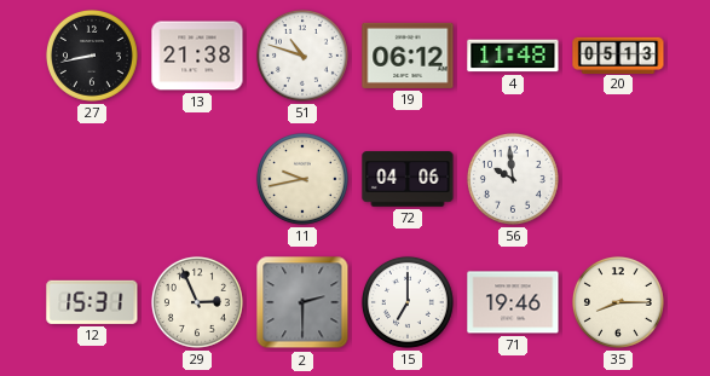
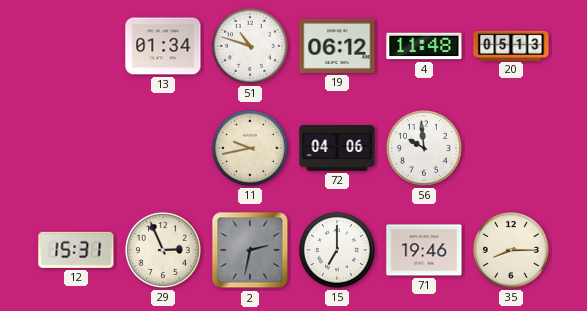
27: 8:43 -> none (92, 56)
13: 21:38 -> 01:34 (163, 46)
2: 2:30 -> 2:32 (250, 250)
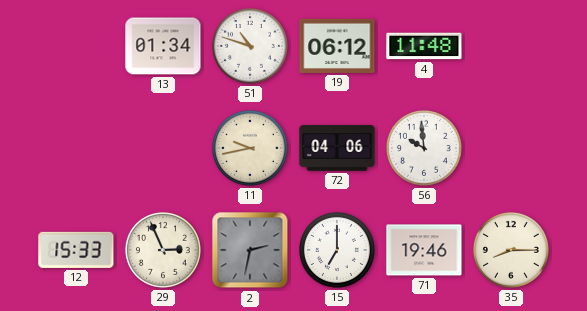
20: 05:13 -> none (511, 45)
12: 15:31 -> 15:33 (76, 250)
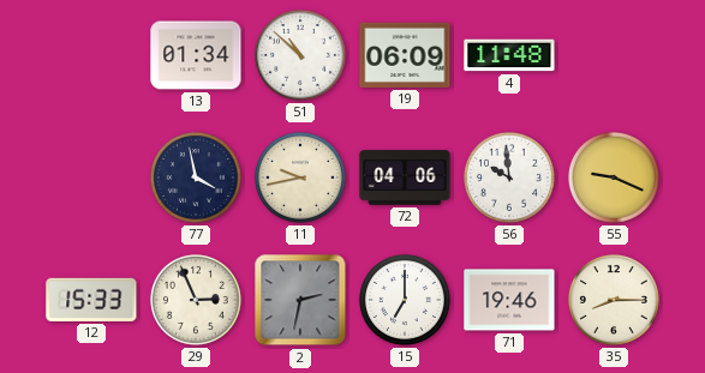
51: 10:48 -> 10:52 (300, 55)
19: 06:12 -> 06:09 (405, 55)
77: none -> 3:58 (196, 178)
55: none -> 9:19 (614, 178)
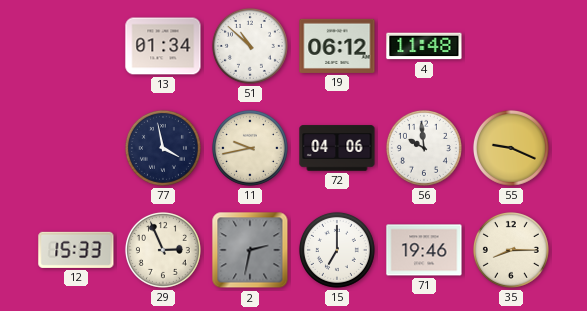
19: 06:09 -> 06:12 (337, 46)
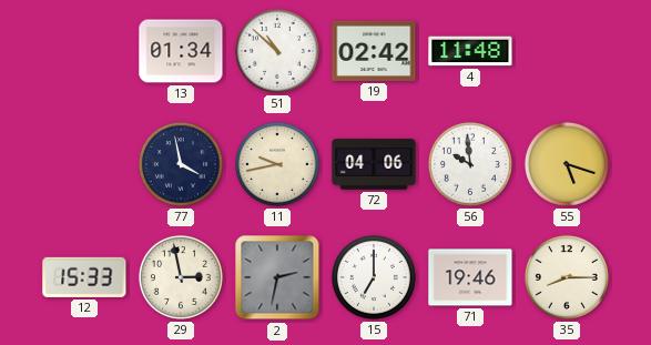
19: 06:12 -> 02:42 (374, 51)
55: 9:19 -> 5:18 (567, 164)
29: 2:56 -> 2:58 (181, 277)
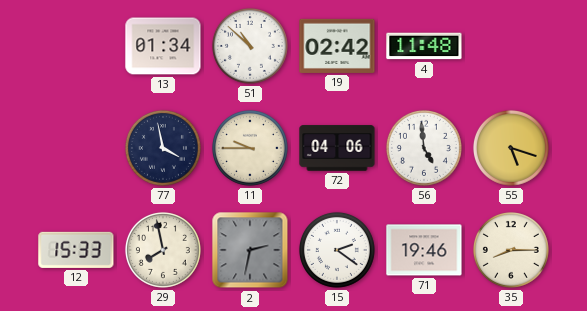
11: 9:43 -> 9:45 (250, 148)
56: 9:59 -> 4:59 (424, 148)
29: 2:58 -> 7:58 (163, 250)
15: 7:00 -> 2:21 (337, 250)
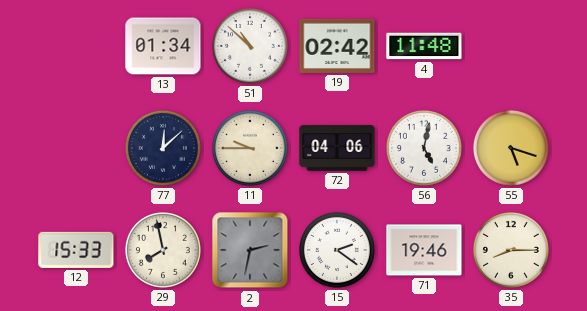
77: 3:58 -> 12:08 (163, 148)
56: 4:59 -> 5:02 (424, 148)
